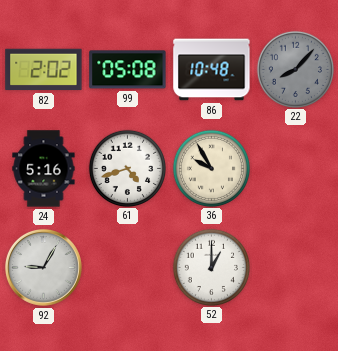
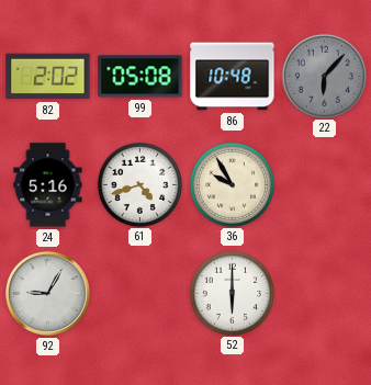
22: 8:07 -> 6:07 (324, 76)
52: 1:00 -> 6:00 (232, 293)
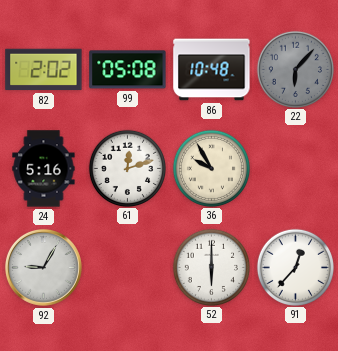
61: 4:42 -> 12:12 (127, 168)
91: none -> 12:37 (295, 267)
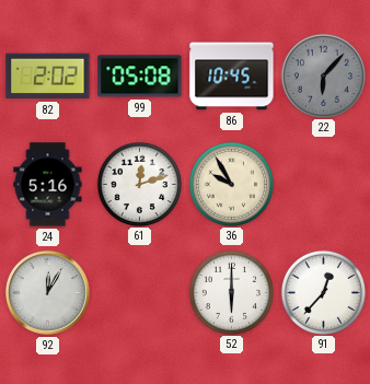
86: 10:48 -> 10:45 (232, 77)
92: 9:05 -> 12:05 (47, 292)
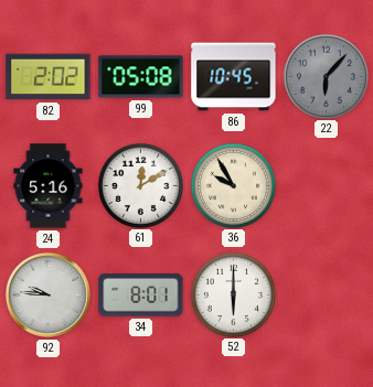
61: 12:12 -> 12:10 (140, 185)
92: 12:05 -> 9:46 (47, 294)
34: none -> 8:01 (141, 295)
91: 12:37 -> none (323, 292)
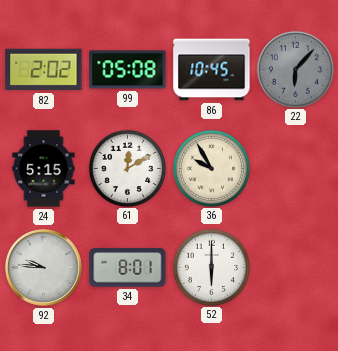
24: 5:16 -> 5:15 (44, 169)
